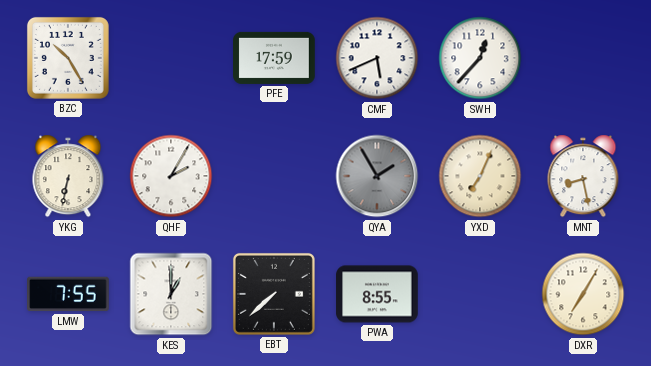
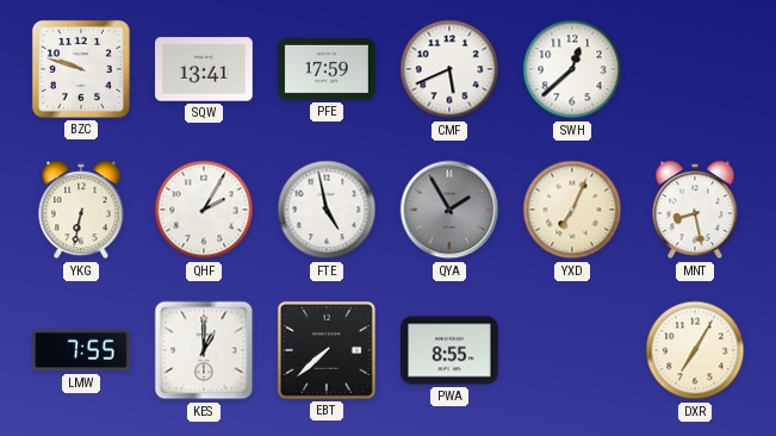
BZC: 10:25 -> 9:48 (81, 69)
SQW: none -> 13:41 (204, 69)
SWH: 12:37 -> 12:38 (572, 69)
FTE: none -> 4:58 (327, 210)
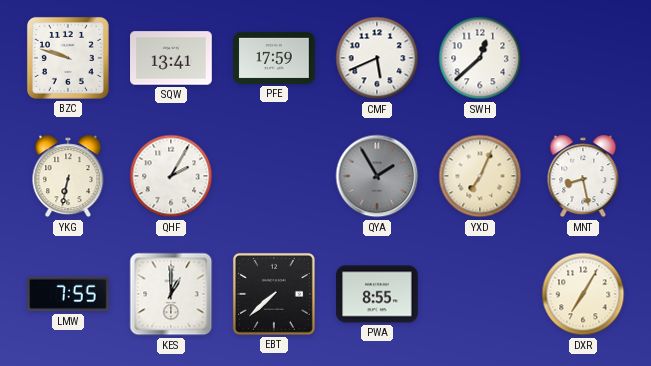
FTE: 4:58 -> none (327, 210)
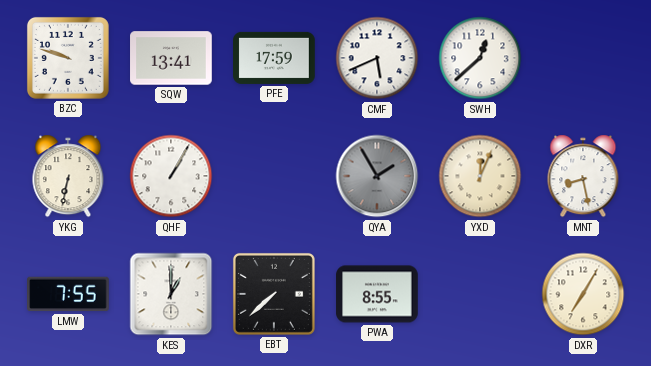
QHF: 2:05 -> 1:05 (171, 176)
YXD: 7:04 -> 12:04 (480, 176)
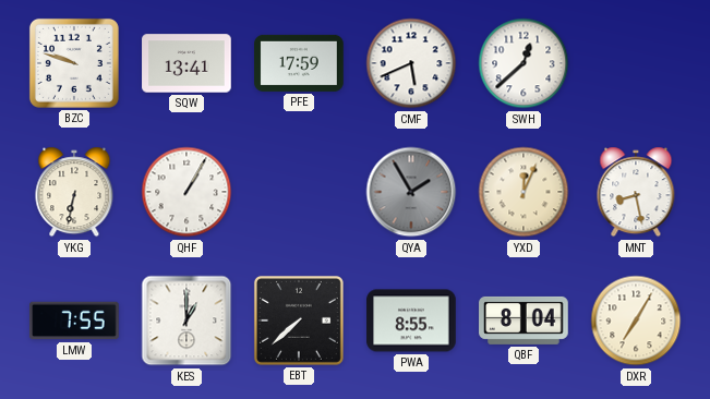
QBF: none -> 8:04 (524, 321)
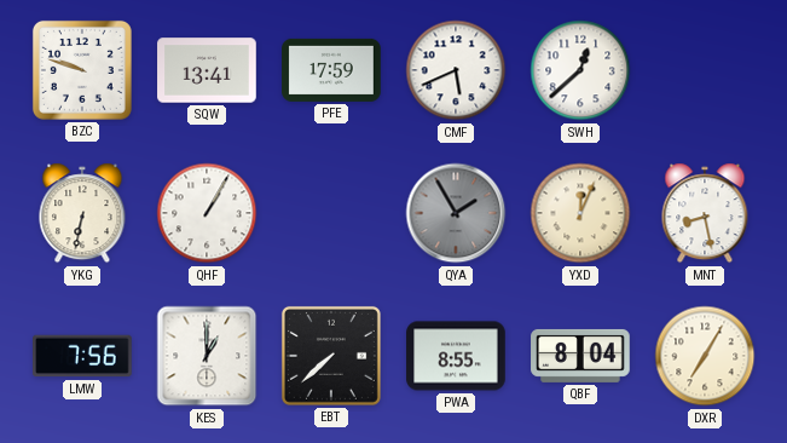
LMW: 7:55 -> 7:56 (82, 356)
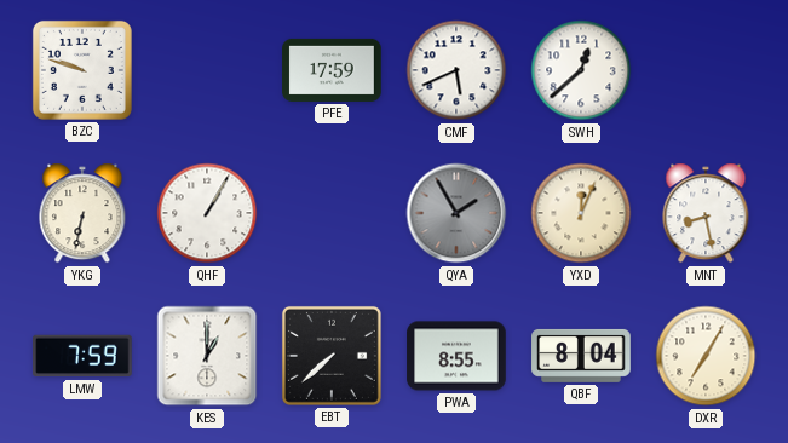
SQW: 13:41 -> none (207, 70)
LMW: 7:56 -> 7:59 (82, 356)
